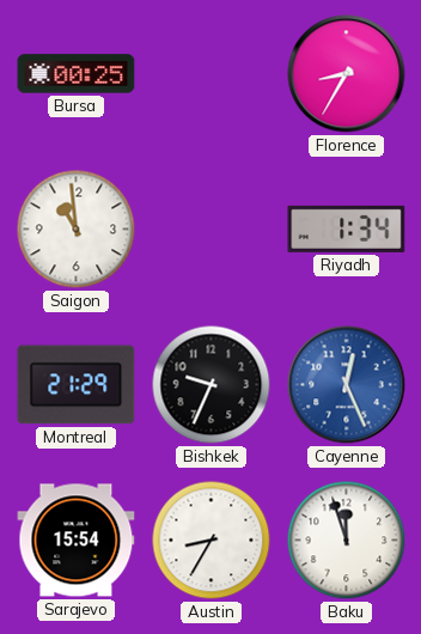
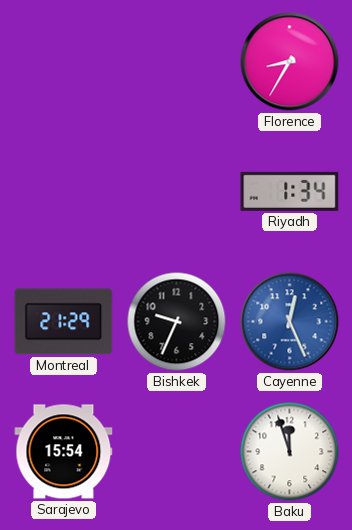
Bursa: 00:25 -> none (77, 74)
Saigon: 10:59 -> none (77, 230)
Austin: 8:35 -> none (212, 541)
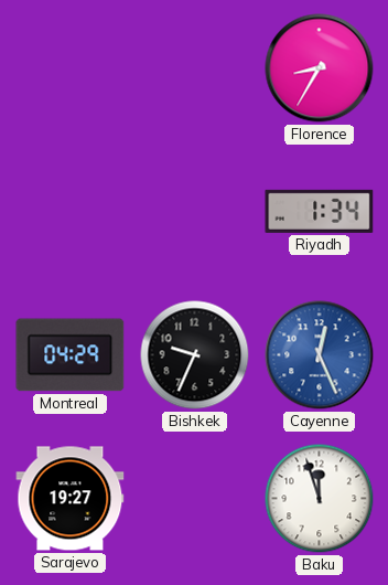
Montreal: 21:29 -> 04:29 (71, 355)
Sarajevo: 15:54 -> 19:27 (71, 499)
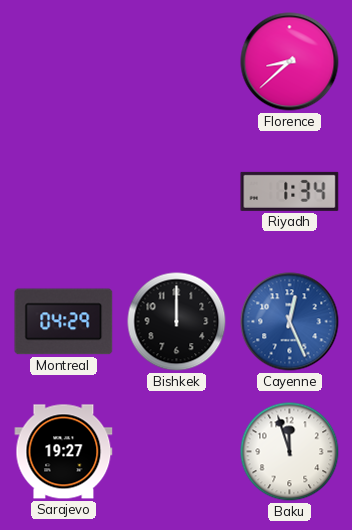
Florence: 8:35 -> 8:38 (290, 62)
Bishkek: 9:34 -> 12:00 (177, 322)
